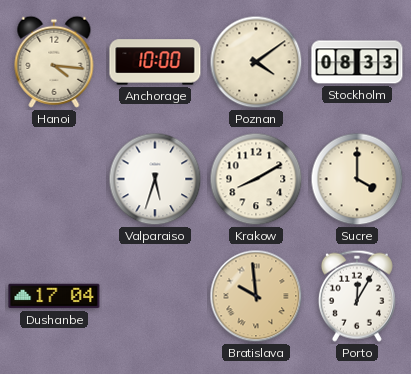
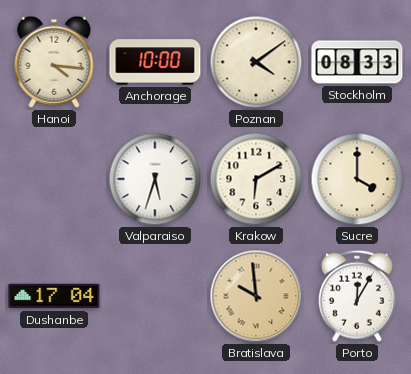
Krakow: 8:10 -> 6:10 (256, 179)
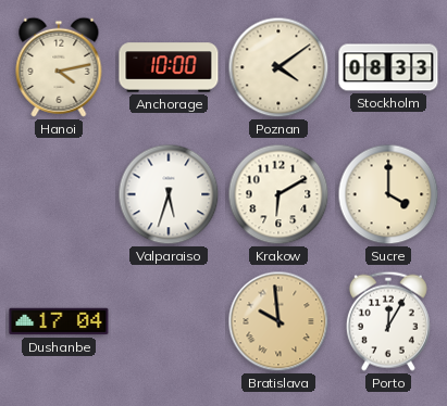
Hanoi: 4:16 -> 4:13 (59, 67)
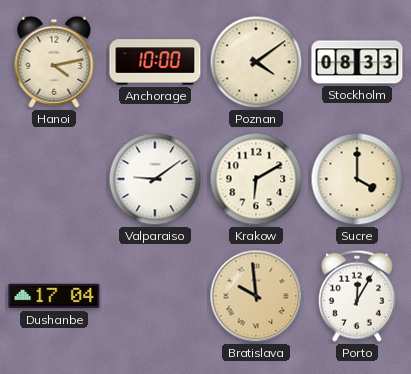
Valparaiso: 5:33 -> 9:09 (155, 179)
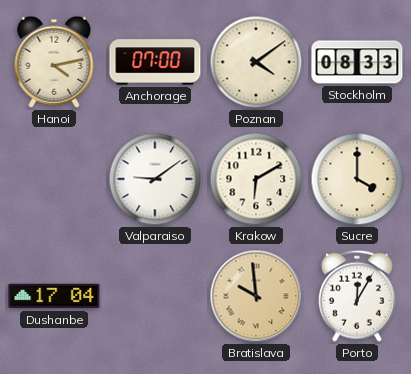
Anchorage: 10:00 -> 07:00 (155, 62)
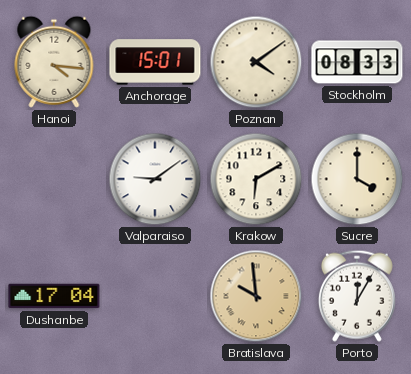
Hanoi: 4:13 -> 4:16 (54, 62)
Anchorage: 07:00 -> 15:01 (155, 62)
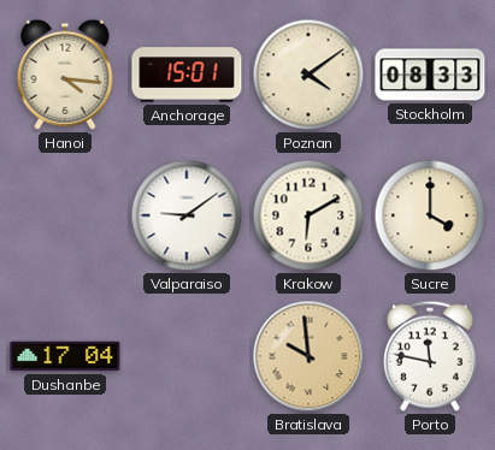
Porto: 12:05 -> 11:47 (430, 356)
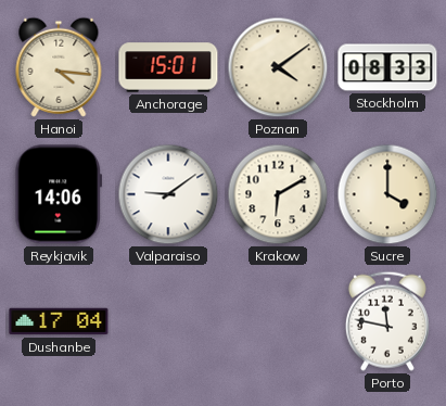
Reykjavik: none -> 14:06 (58, 194)
Bratislava: 9:59 -> none (308, 356)
